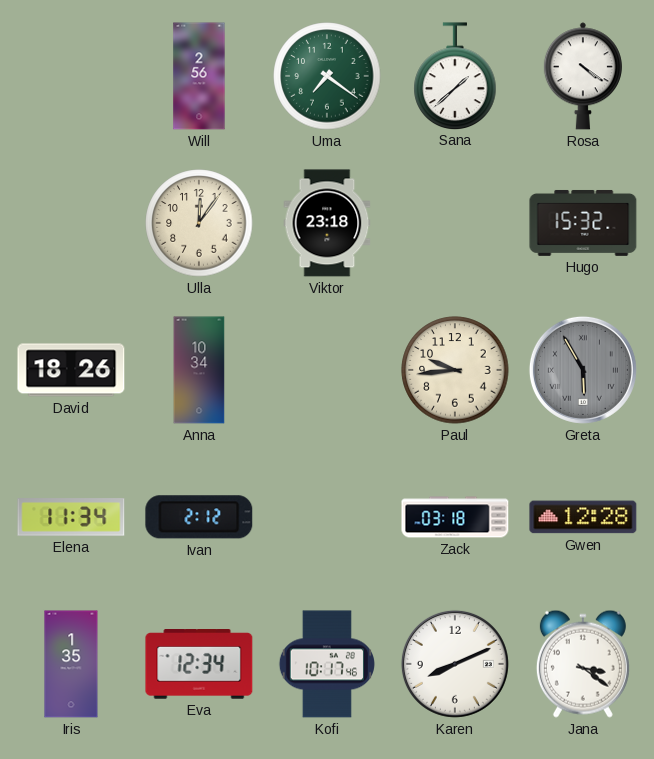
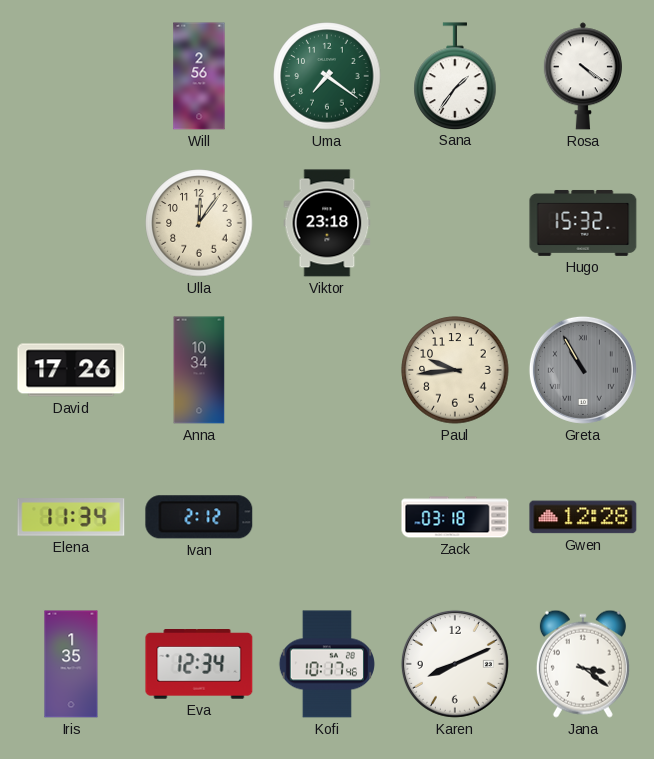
Sana: 1:38 -> 1:36 (455, 76)
David: 18:26 -> 17:26 (71, 370)
Greta: 5:55 -> 10:55 (583, 370)
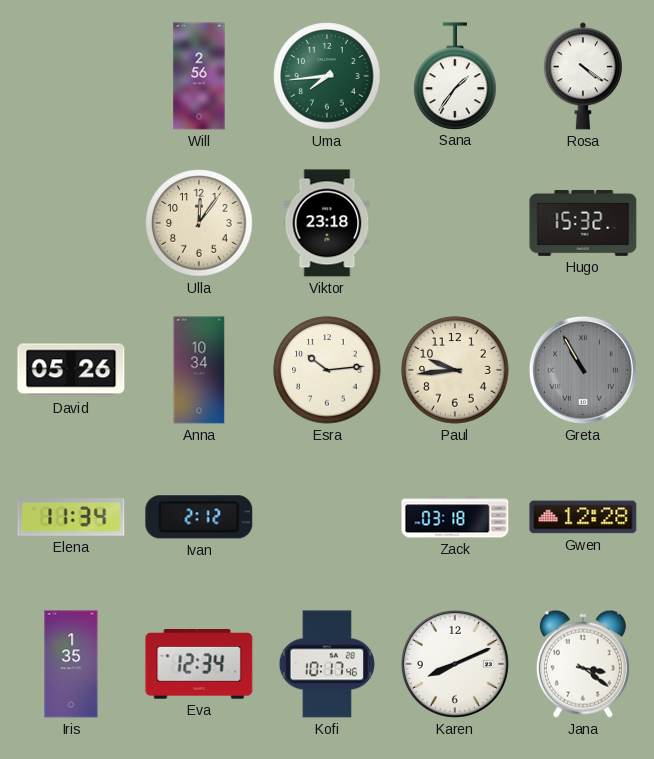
Uma: 7:21 -> 7:44 (327, 76)
David: 17:26 -> 05:26 (71, 370)
Esra: none -> 10:14 (327, 370)
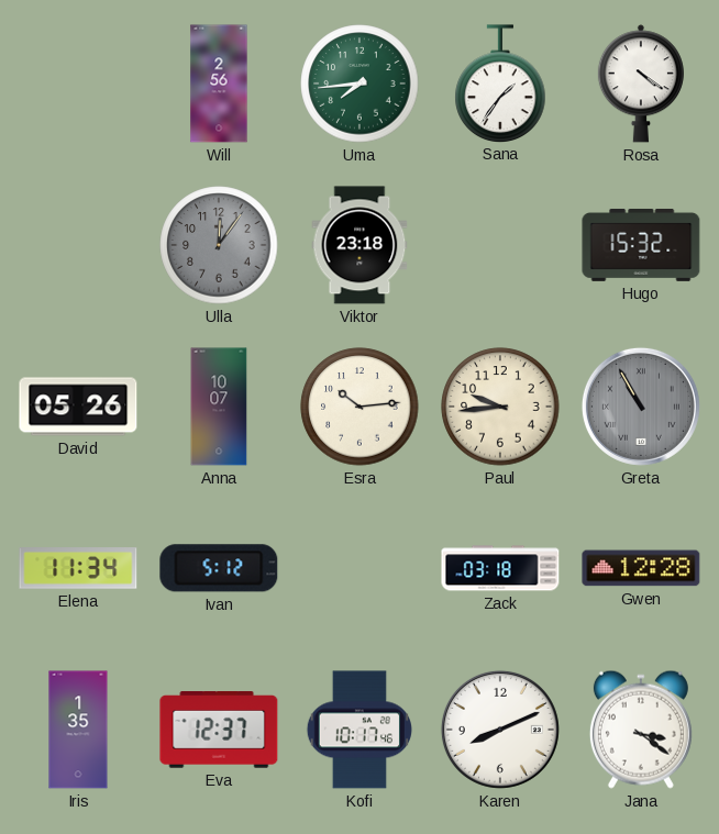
Ulla dial: cream -> grey (219, 245)
Anna: 10:34 -> 10:07 (219, 407)
Ivan: 2:12 -> 5:12 (219, 568)
Eva: 12:34 -> 12:37 (219, 730)
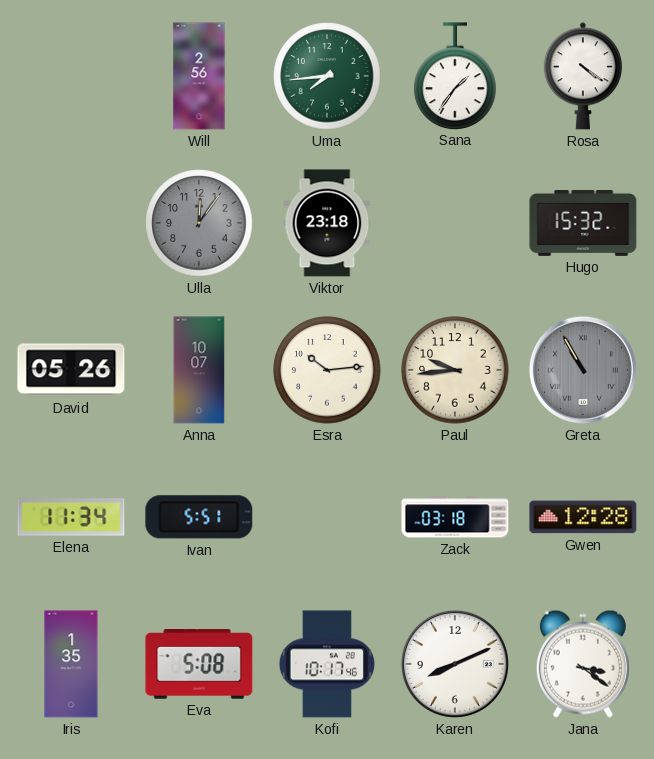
Ivan: 5:12 -> 5:51 (199, 517)
Eva: 12:37 -> 5:08 (199, 664)
